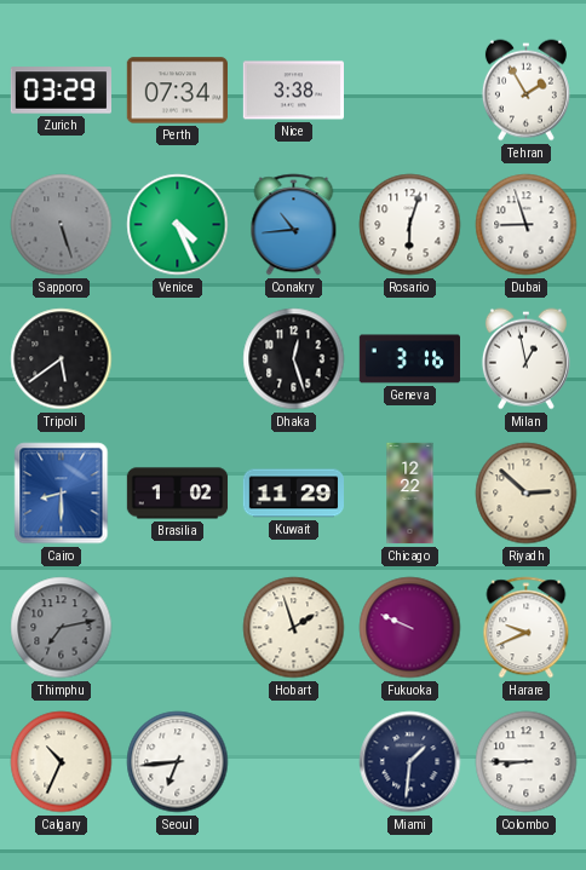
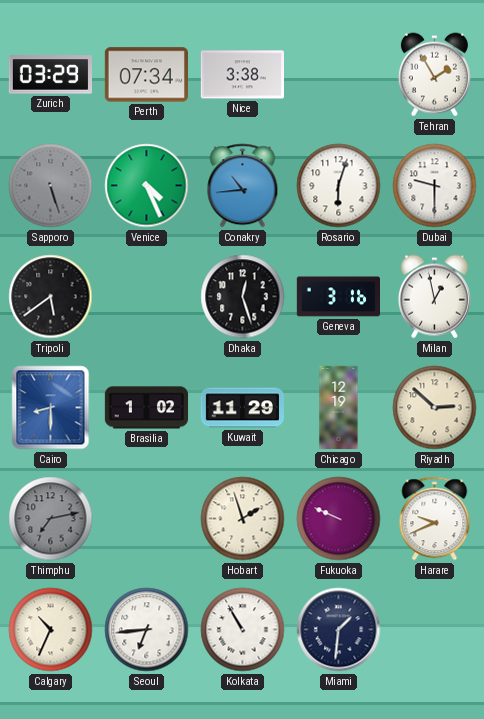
Dubai: 8:57 -> 9:30 (435, 186)
Chicago: 12:22 -> 12:19 (339, 408)
Kolkata: none -> 10:55 (243, 630)
Colombo: 8:45 -> none (527, 762)
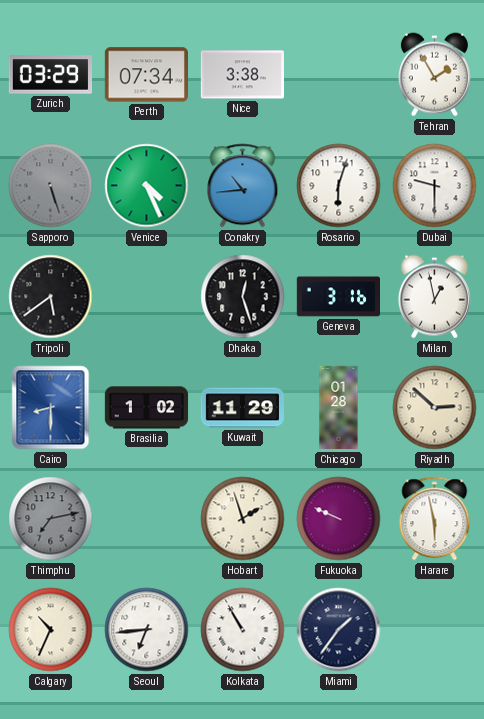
Chicago: 12:19 -> 01:28 (339, 408)
Harare: 9:41 -> 5:58 (435, 519)
Miami: 1:31 -> 1:36 (339, 630)
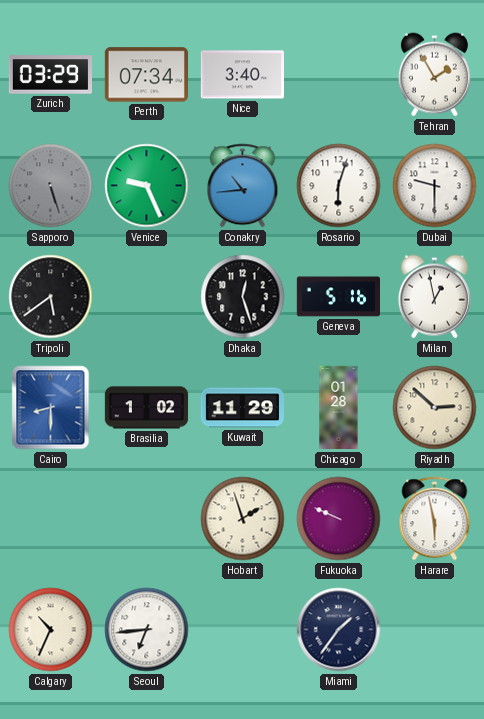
Nice: 3:38 -> 3:40 (242, 75)
Venice: 4:26 -> 9:26 (147, 186)
Geneva: 3:16 -> 5:16 (338, 297)
Thimphu: 7:13 -> none (51, 519)
Kolkata: 10:55 -> none (243, 630)
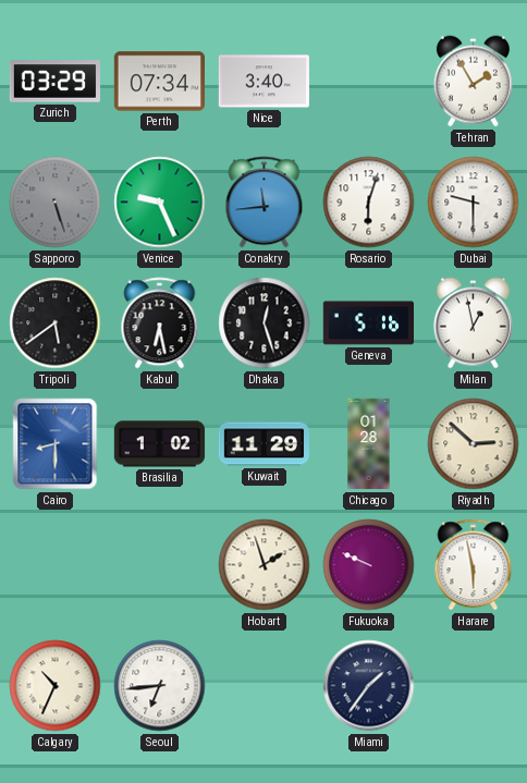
Conakry: 10:44 -> 11:44 (265, 203)
Kabul: none -> 6:28 (160, 323)
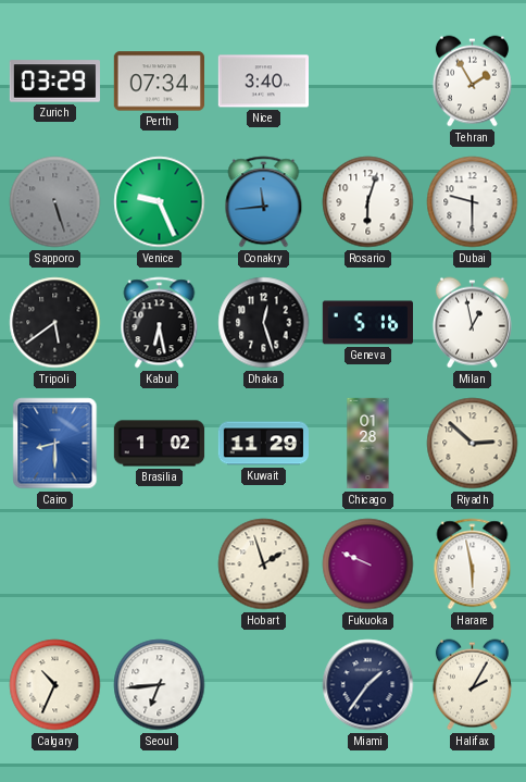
Halifax: none -> 2:05 (472, 685)
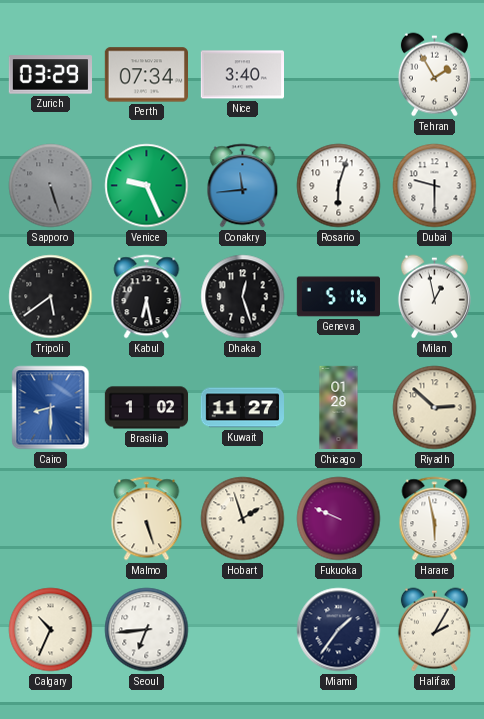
Kuwait: 11:29 -> 11:27 (242, 408)
Malmo: none -> 5:27 (147, 519)
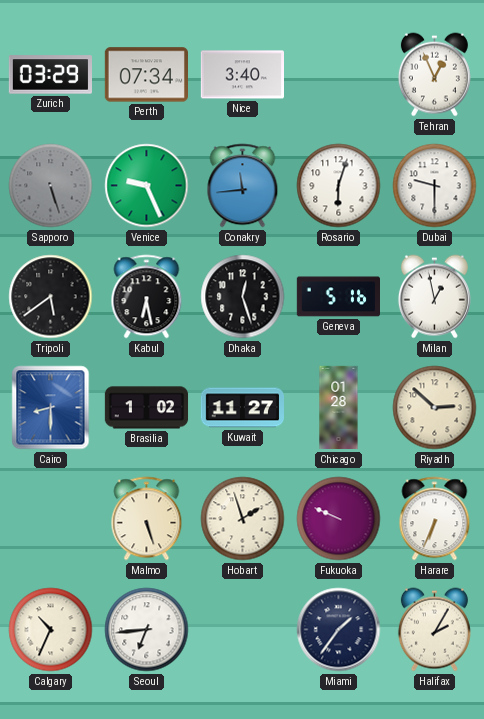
Tehran: 1:55 -> 12:56 (434, 75)
Harare: 5:58 -> 6:34 (435, 519)
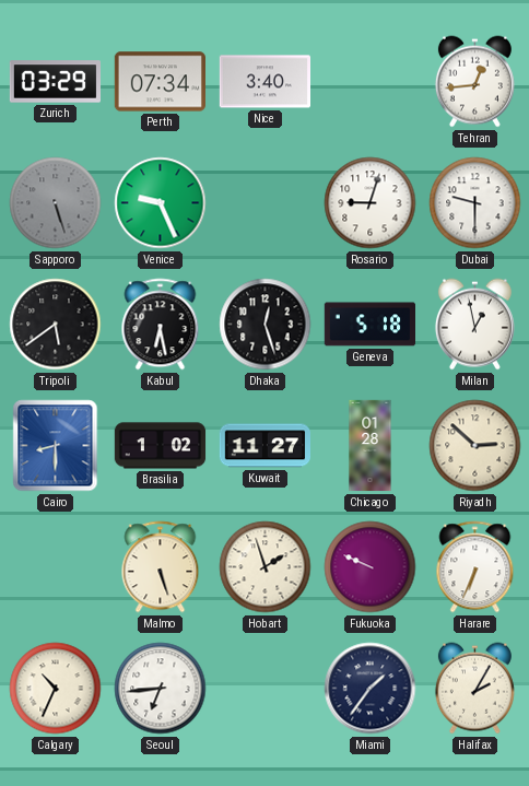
Tehran: 12:56 -> 12:44 (474, 82)
Conakry: 11:44 -> none (243, 186)
Rosario: 6:03 -> 9:03 (371, 203)
Geneva: 5:16 -> 5:18 (369, 325)
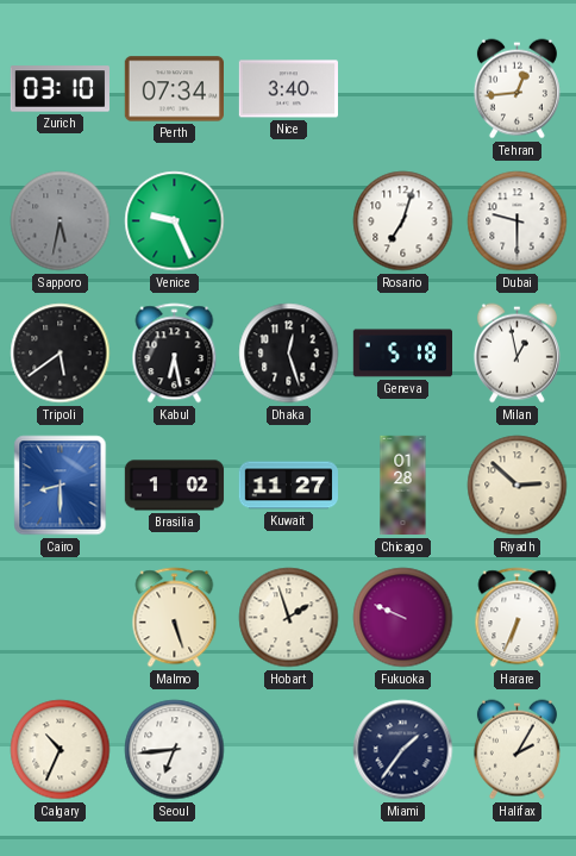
Zurich: 03:29 -> 03:10 (60, 89)
Sapporo: 5:27 -> 5:32 (61, 221)
Rosario: 9:03 -> 7:03 (403, 221)
